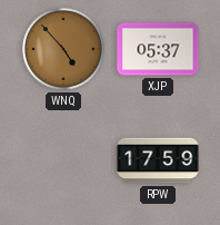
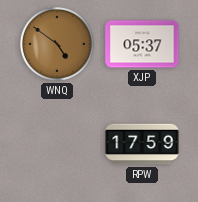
WNQ: 4:53 -> 4:51 (57, 44)
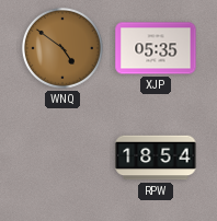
XJP: 05:37 -> 05:35 (156, 48)
RPW: 17:59 -> 18:54 (156, 158)
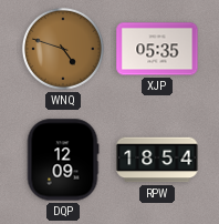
WNQ: 4:51 -> 4:48 (63, 49)
DQP: none -> 12:09 (63, 160)
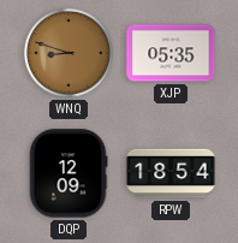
WNQ: 4:48 -> 8:48 (69, 53)
